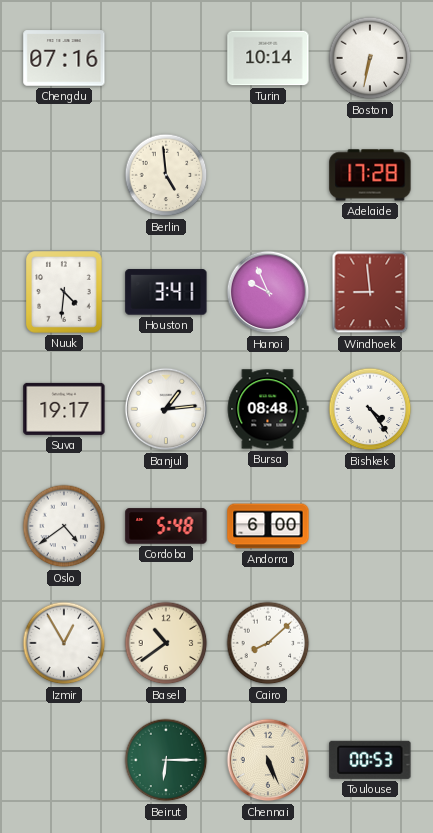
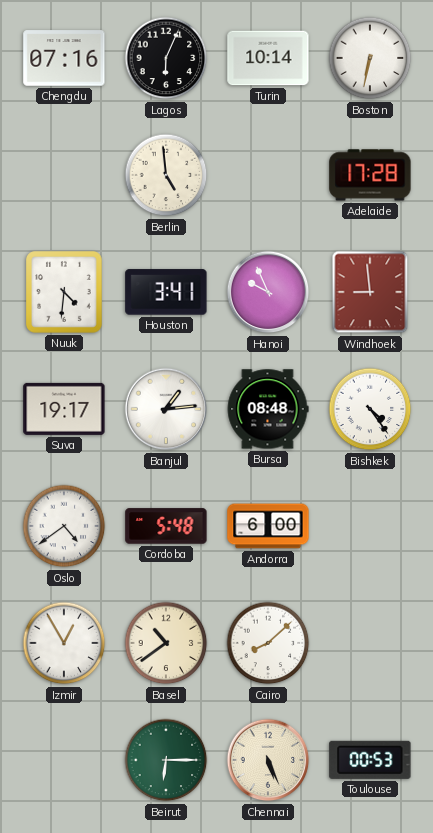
Lagos: none -> 6:04 (166, 58)
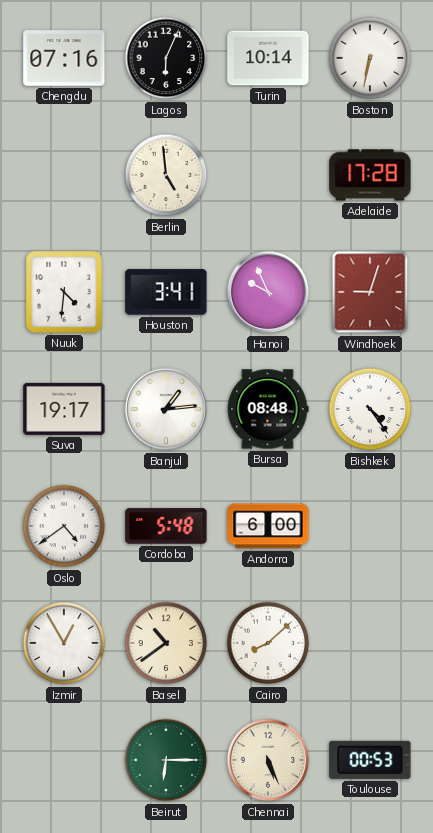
Windhoek: 8:59 -> 9:03 (370, 292)
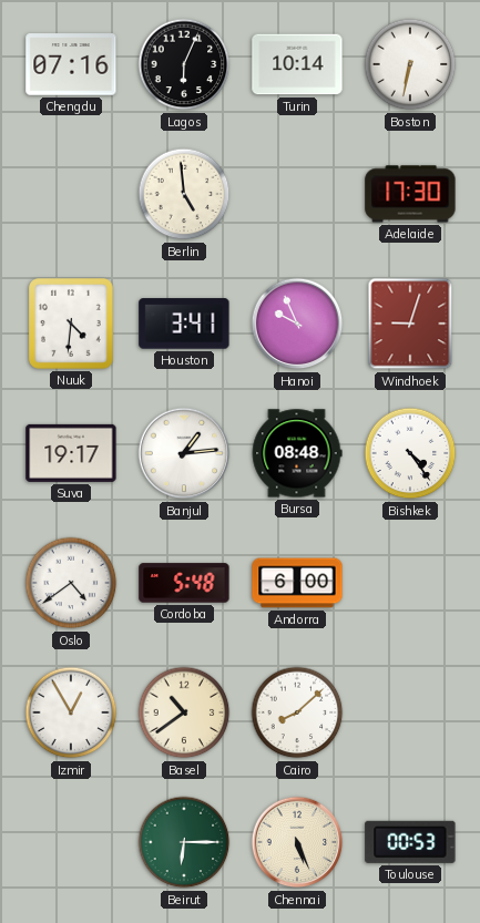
Adelaide: 17:28 -> 17:30 (410, 194)
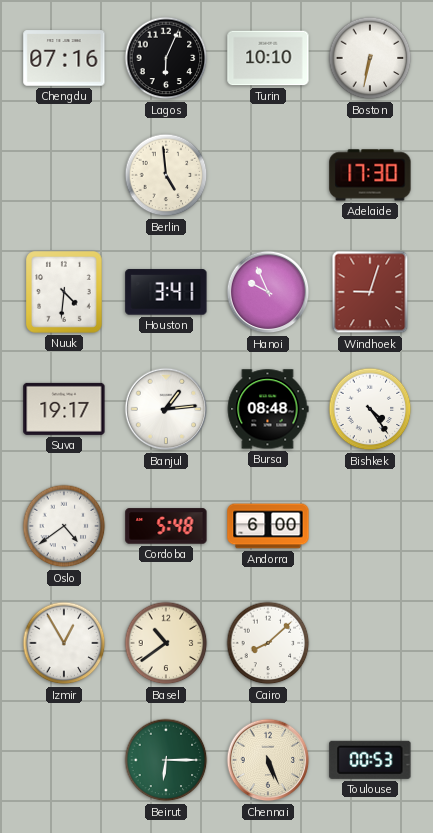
Turin: 10:14 -> 10:10 (268, 58)
